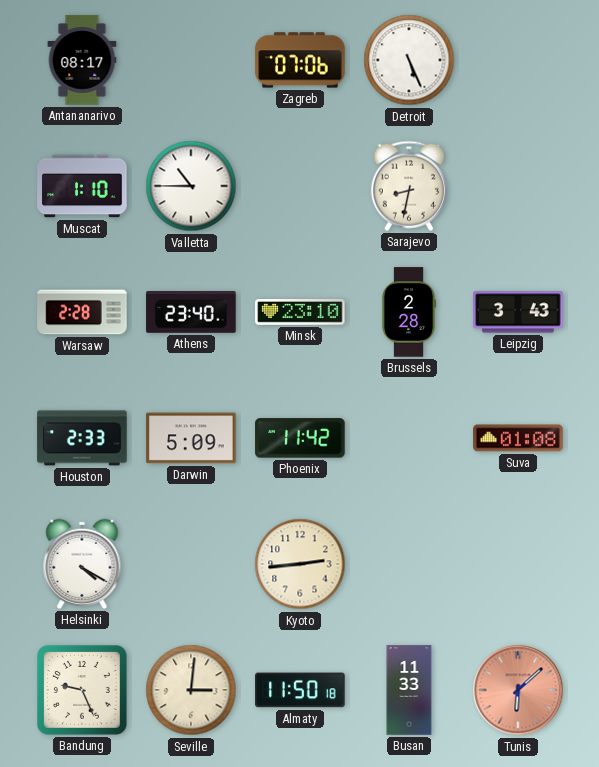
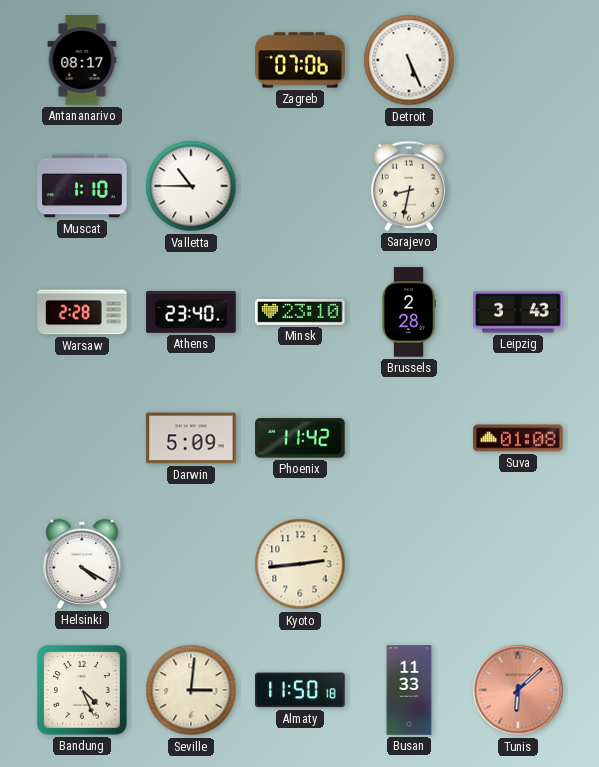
Houston: 2:33 -> none (82, 438)
Bandung: 9:26 -> 4:26 (82, 690)
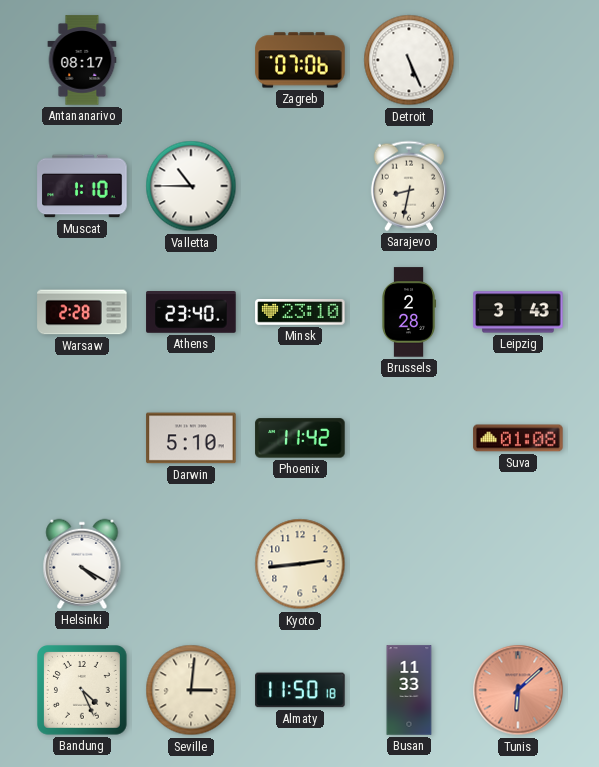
Darwin: 5:09 -> 5:10 (191, 438)
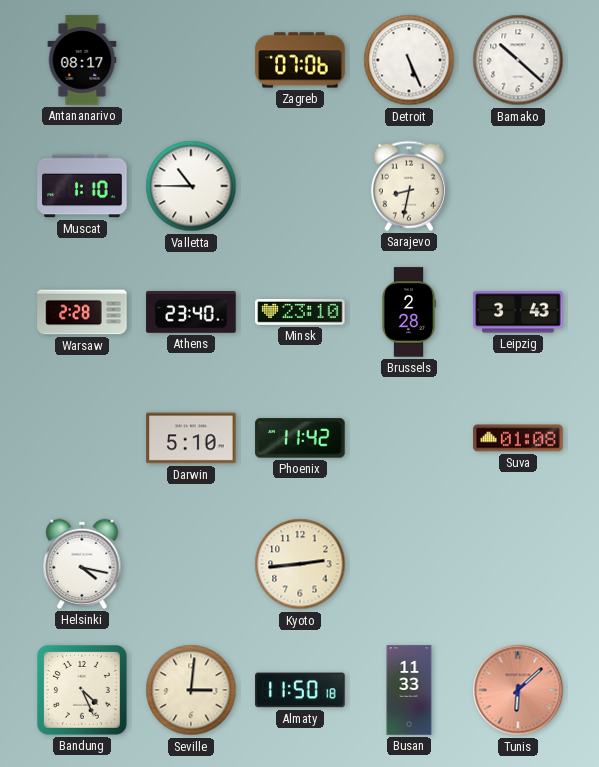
Bamako: none -> 10:22 (518, 60)
Helsinki: 4:20 -> 4:17 (82, 564)
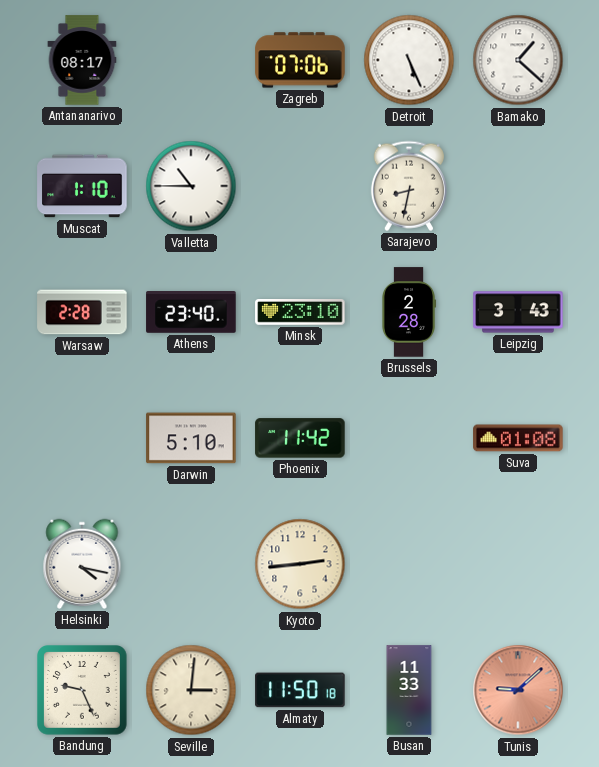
Bamako: 10:22 -> 1:22 (518, 60)
Bandung: 4:26 -> 9:26 (82, 690)
Tunis: 6:08 -> 9:08 (518, 690)
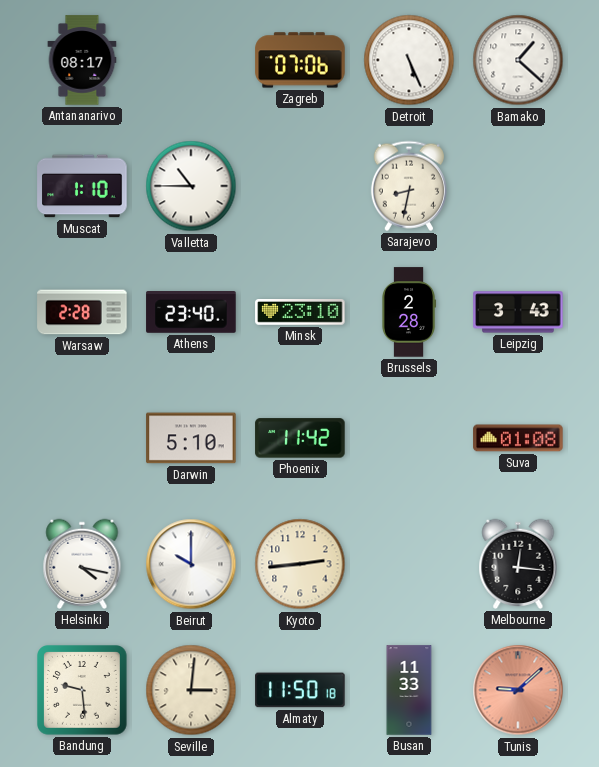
Beirut: none -> 10:00 (191, 564)
Melbourne: none -> 12:16 (518, 564)
Bandung: 9:26 -> 9:29 (82, 690)
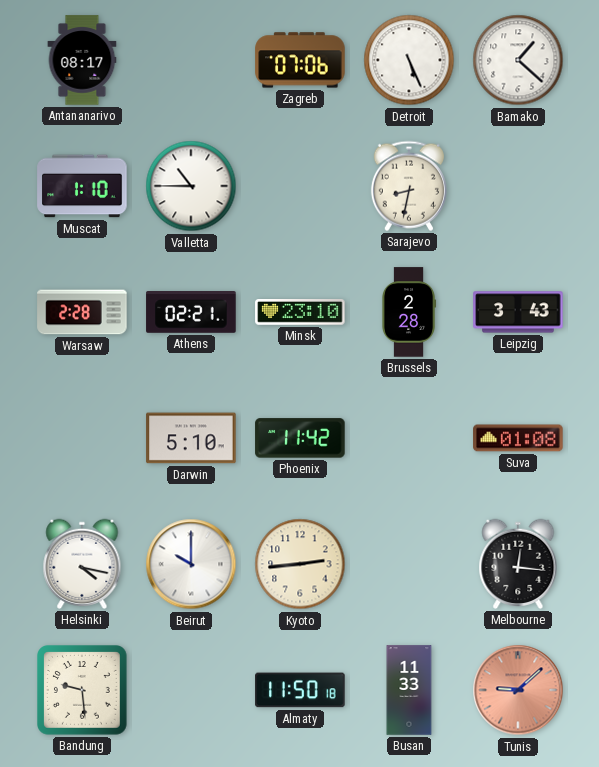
Athens: 23:40 -> 02:21 (191, 313)
Seville: 3:01 -> none (191, 690)
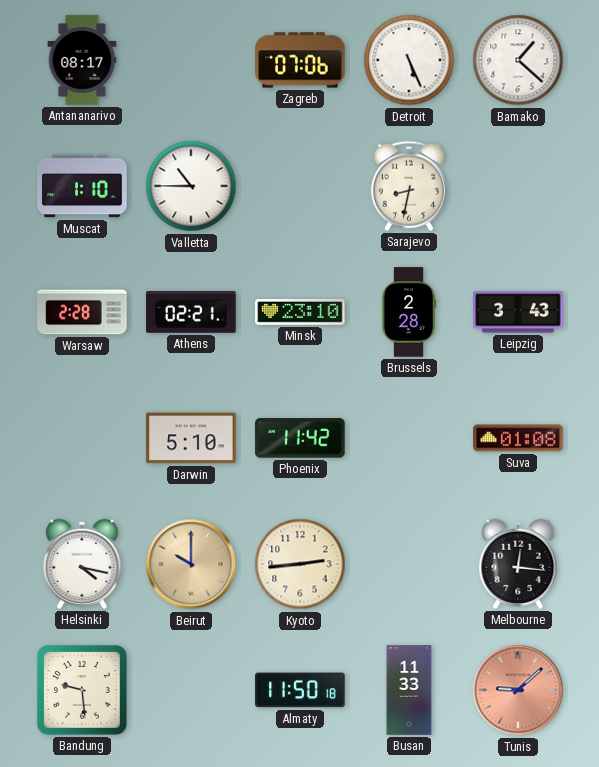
Beirut dial: white -> champagne (191, 564)
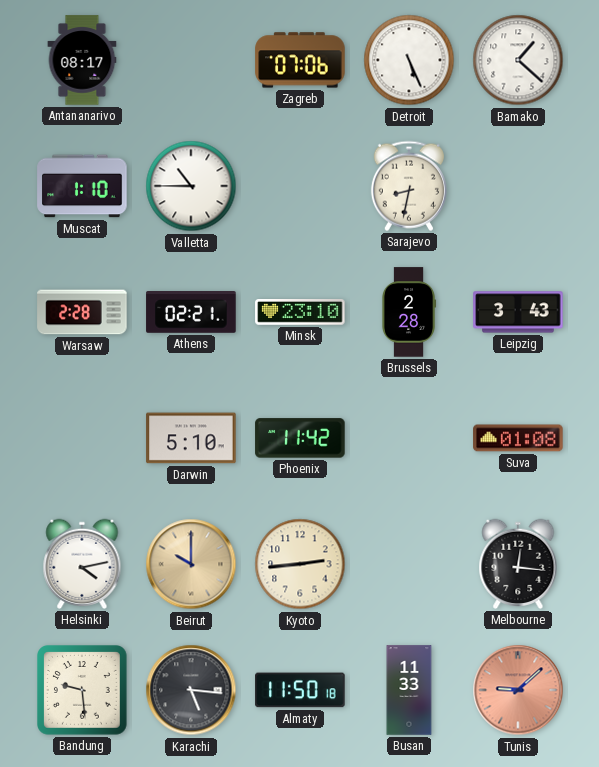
Helsinki: 4:17 -> 4:13 (82, 564)
Karachi: none -> 5:16 (191, 690)
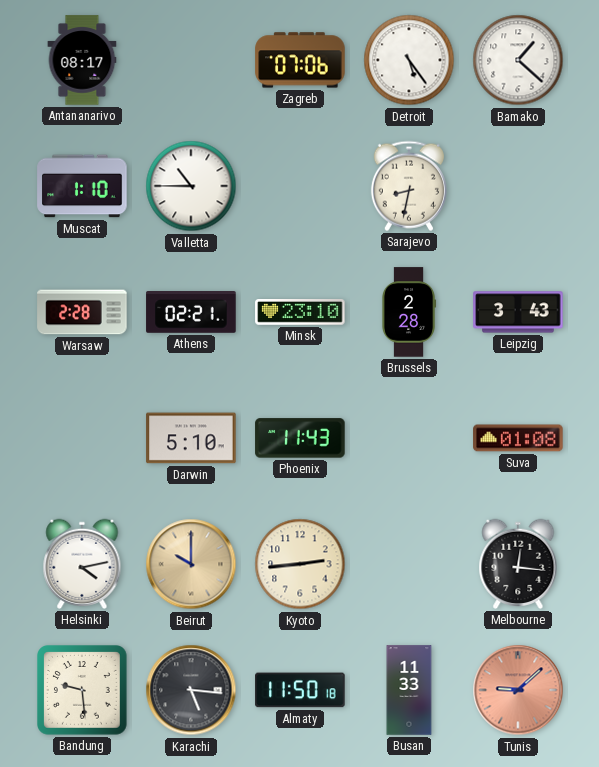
Detroit: 5:26 -> 5:24 (409, 60)
Phoenix: 11:42 -> 11:43 (300, 438)
